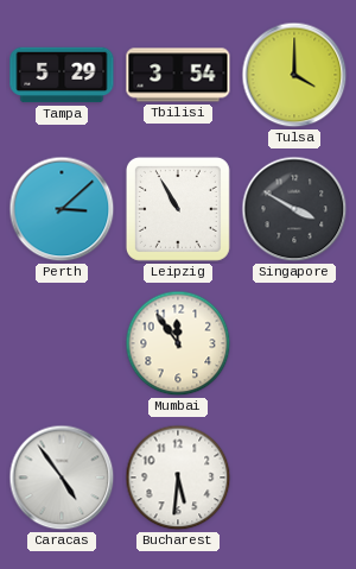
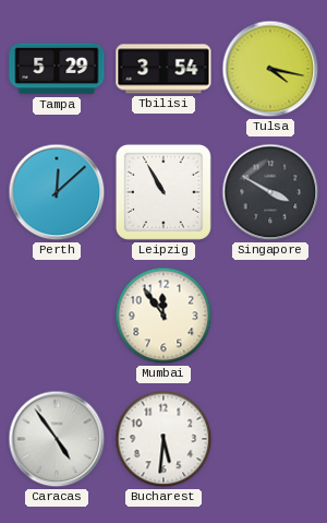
Tulsa: 4:00 -> 4:17 (270, 69)
Perth: 3:08 -> 12:08 (57, 192)
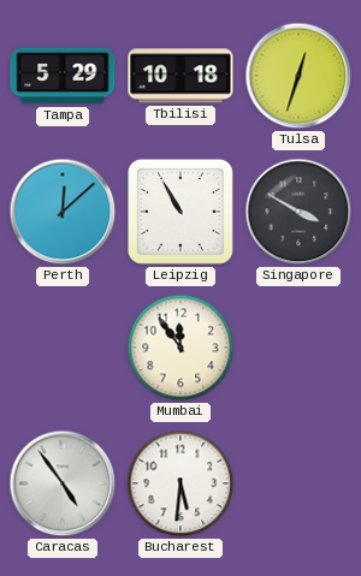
Tbilisi: 3:54 -> 10:18 (180, 76)
Tulsa: 4:17 -> 12:33 (298, 76)
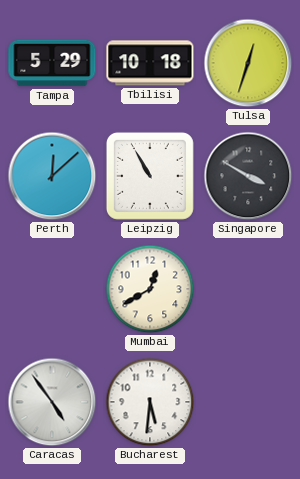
Mumbai: 11:54 -> 12:40 (150, 289)
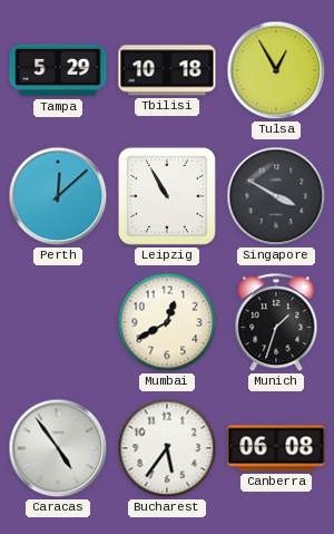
Tulsa: 12:33 -> 12:55 (276, 70)
Munich: none -> 1:33 (276, 323)
Bucharest: 5:31 -> 5:36 (167, 448)
Canberra: none -> 06:08 (276, 448)
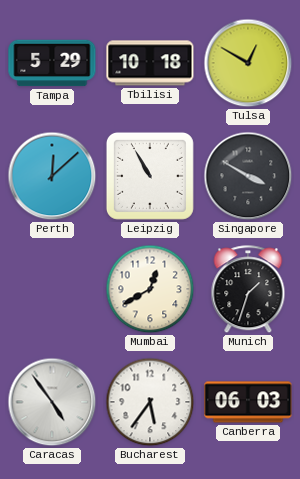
Tulsa: 12:55 -> 12:50 (248, 63)
Canberra: 06:08 -> 06:03 (248, 402)
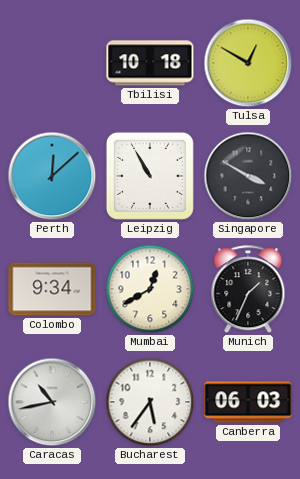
Tampa: 5:29 -> none (52, 63)
Colombo: none -> 9:34 (52, 289)
Munich: 1:33 -> 1:34 (248, 290)
Caracas: 4:54 -> 10:43 (52, 402)
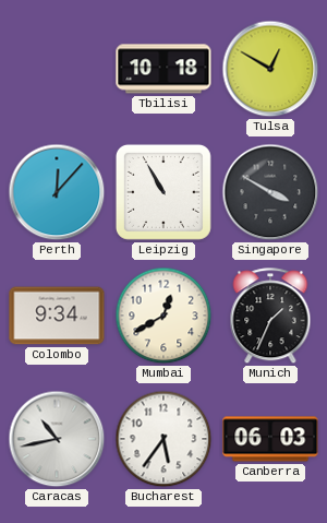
Perth: 12:08 -> 12:07 (57, 192)
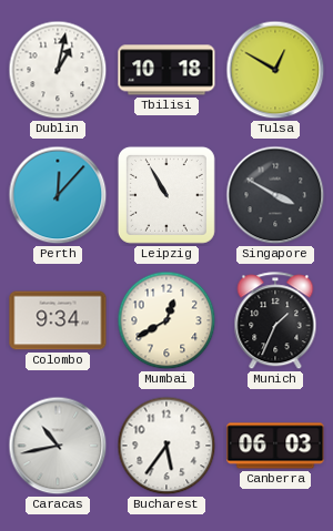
Dublin: none -> 1:02 (58, 70)
